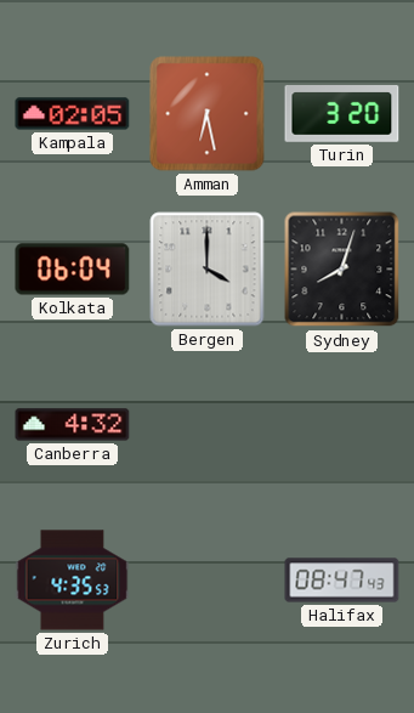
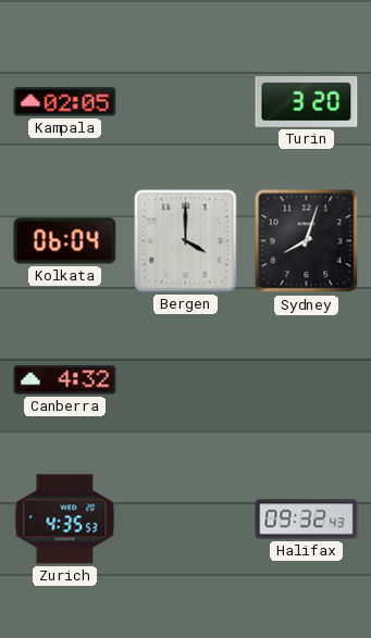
Amman: 6:28 -> none (208, 114)
Halifax: 08:47 -> 09:32 (307, 520)
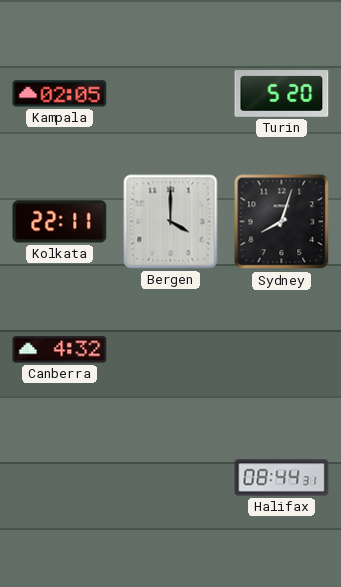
Turin: 3:20 -> 5:20 (282, 94)
Kolkata: 06:04 -> 22:11 (60, 222)
Zurich: 4:35 -> none (65, 520)
Halifax: 09:32 -> 08:44 (282, 478)
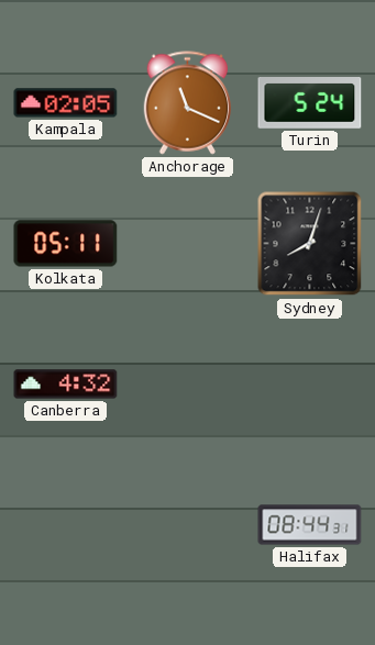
Anchorage: none -> 11:19 (188, 103)
Turin: 5:20 -> 5:24 (310, 103)
Kolkata: 22:11 -> 05:11 (66, 244)
Bergen: 4:00 -> none (171, 222)
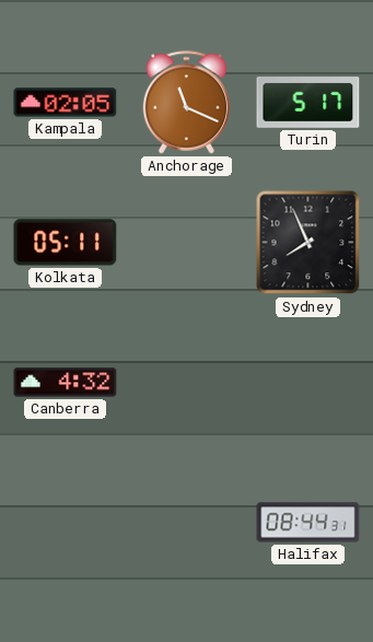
Turin: 5:24 -> 5:17 (308, 103)
Sydney: 8:03 -> 7:56 (308, 243)
